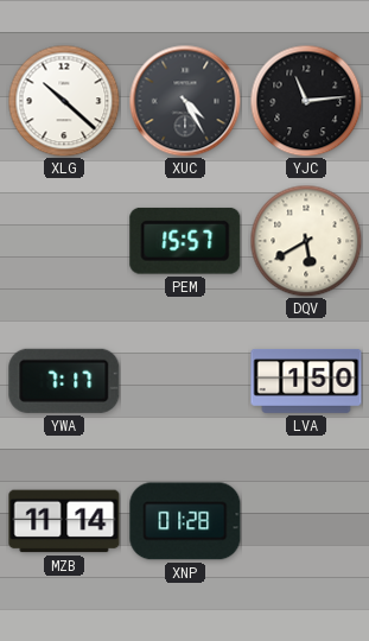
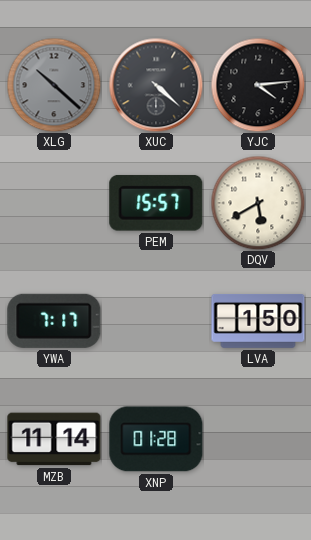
XLG dial: white -> grey (54, 85)
XUC: 4:25 -> 4:22 (156, 85)
YJC: 11:14 -> 4:14 (258, 85)
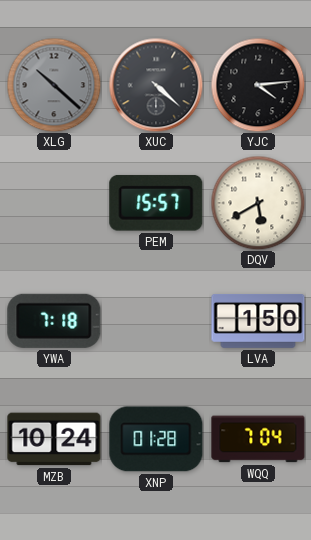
YWA: 7:17 -> 7:18 (54, 321)
MZB: 11:14 -> 10:24 (54, 439)
WQQ: none -> 7:04 (258, 439)
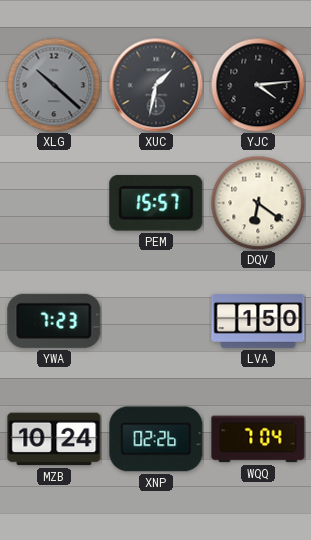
XUC: 4:22 -> 1:32 (156, 85)
DQV: 5:40 -> 6:21 (258, 203)
YWA: 7:18 -> 7:23 (54, 321)
XNP: 01:28 -> 02:26 (156, 439)
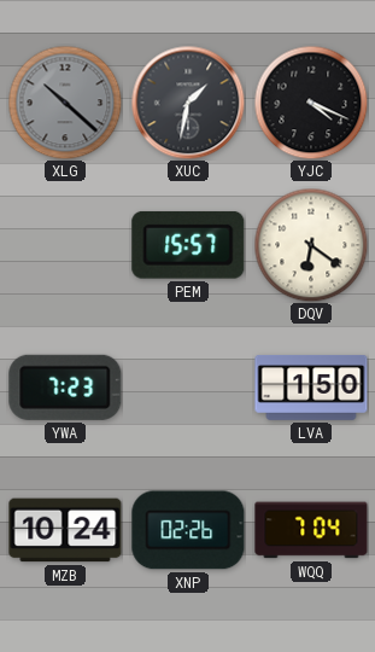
YJC: 4:14 -> 4:19 (311, 103)
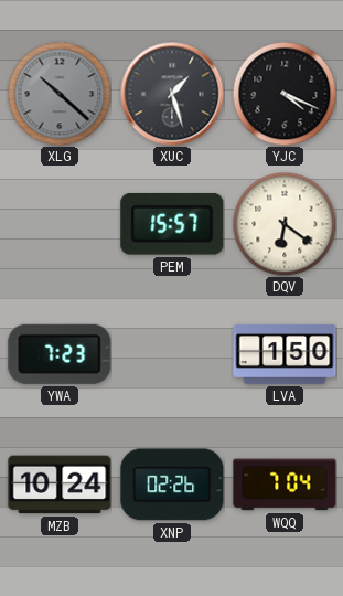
XUC: 1:32 -> 1:27 (172, 94)
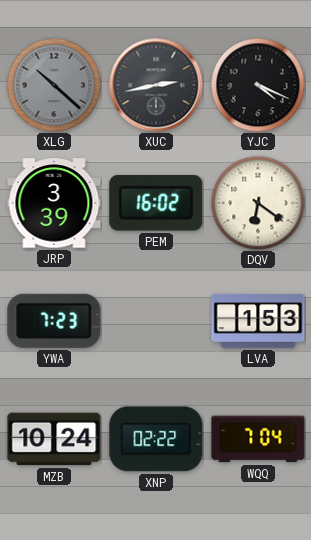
XUC: 1:27 -> 2:43 (156, 85)
JRP: none -> 3:39 (54, 203)
PEM: 15:57 -> 16:02 (156, 203)
LVA: 1:50 -> 1:53 (258, 322)
XNP: 02:26 -> 02:22 (156, 439)
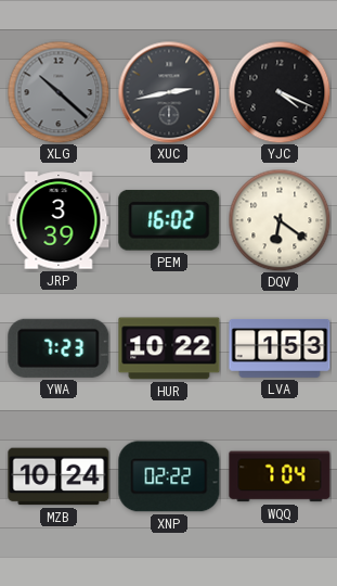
HUR: none -> 10:22 (169, 348)
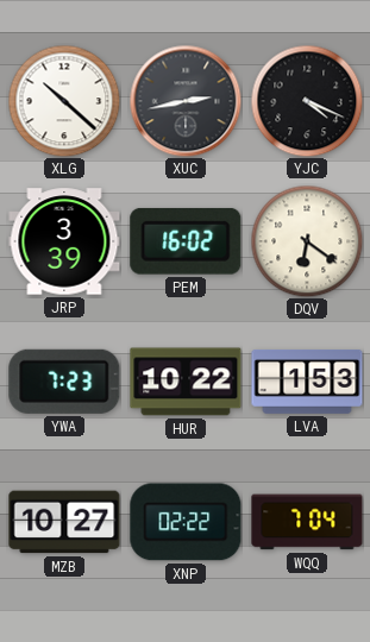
XLG dial: grey -> white (64, 101)
MZB: 10:24 -> 10:27 (64, 522)
